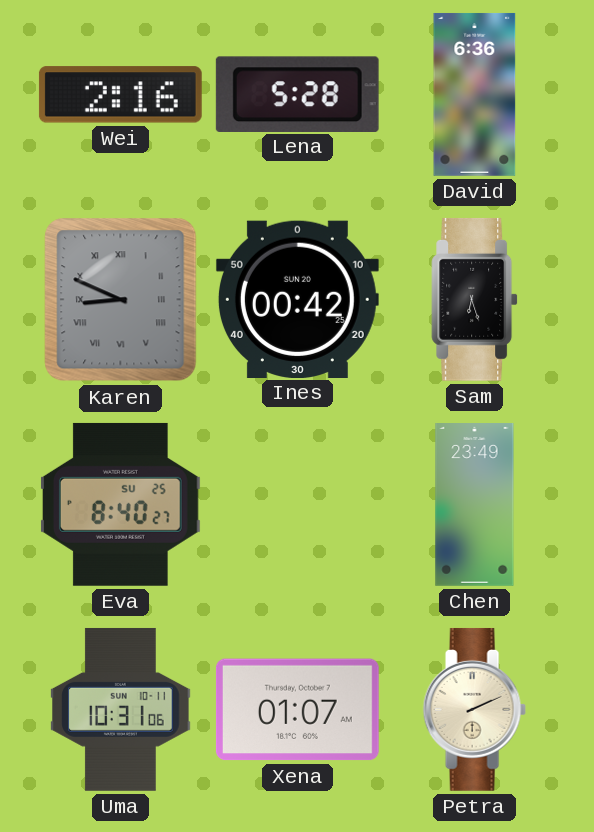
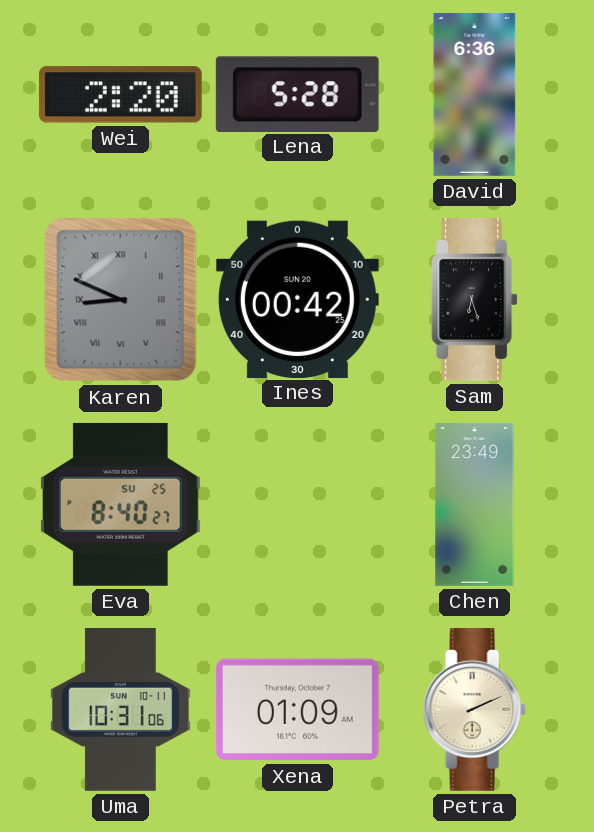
Wei: 2:16 -> 2:20 (120, 95)
Xena: 01:07 -> 01:09 (297, 710)
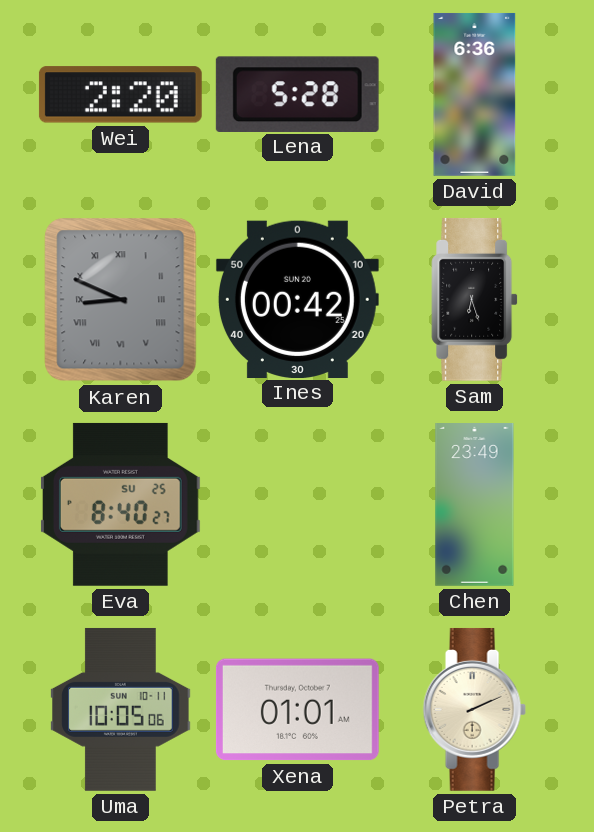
Uma: 10:31 -> 10:05 (121, 709)
Xena: 01:09 -> 01:01 (297, 710)
